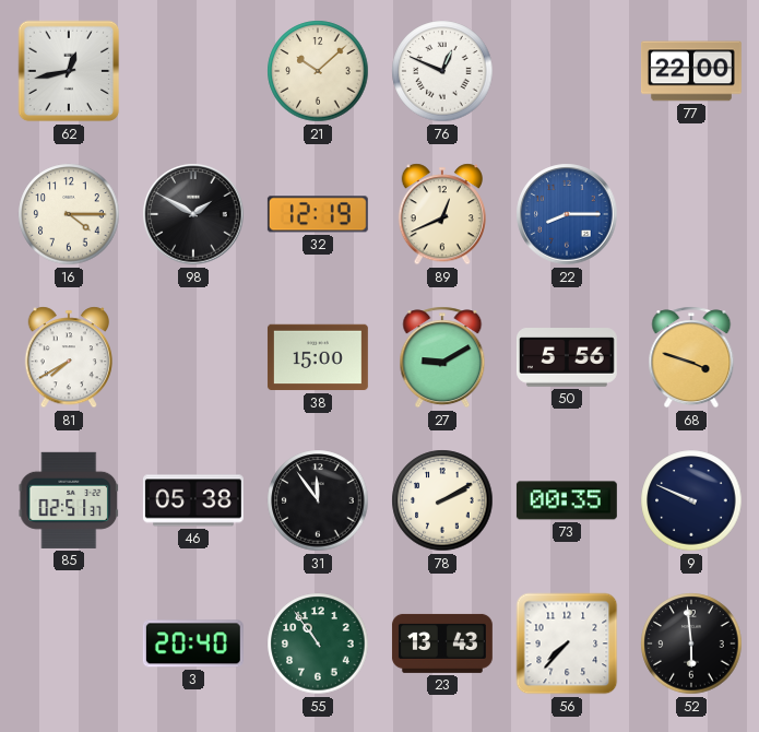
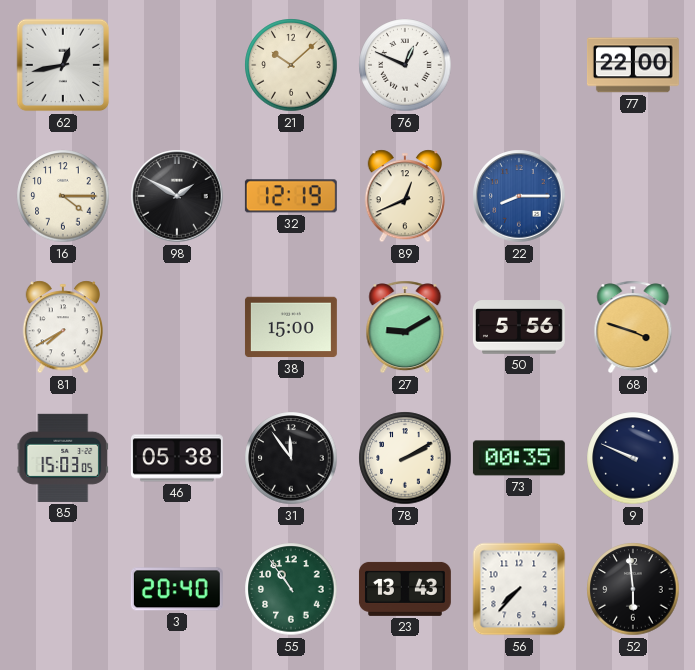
85: 02:51 -> 15:03 (63, 458)
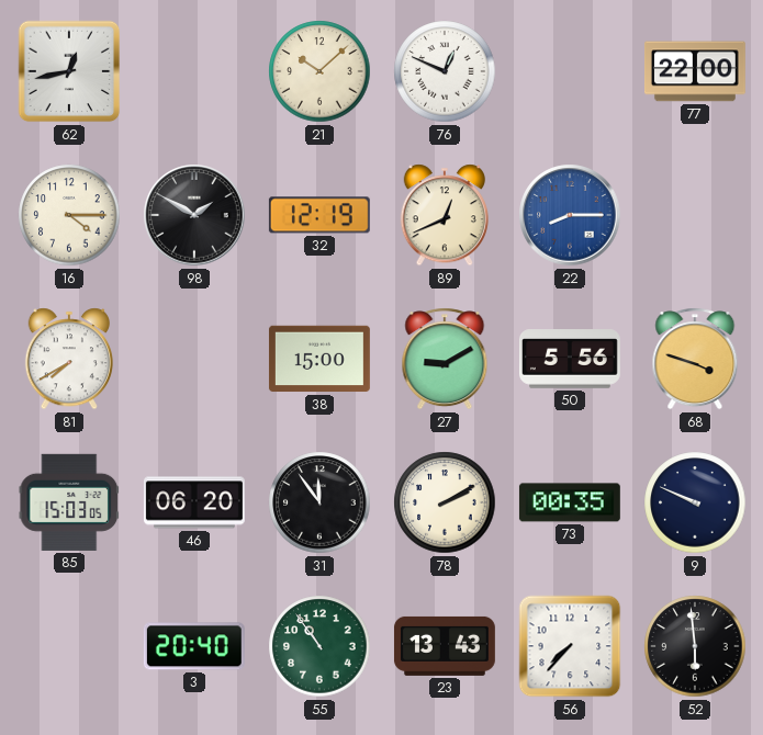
46: 05:38 -> 06:20 (194, 502)
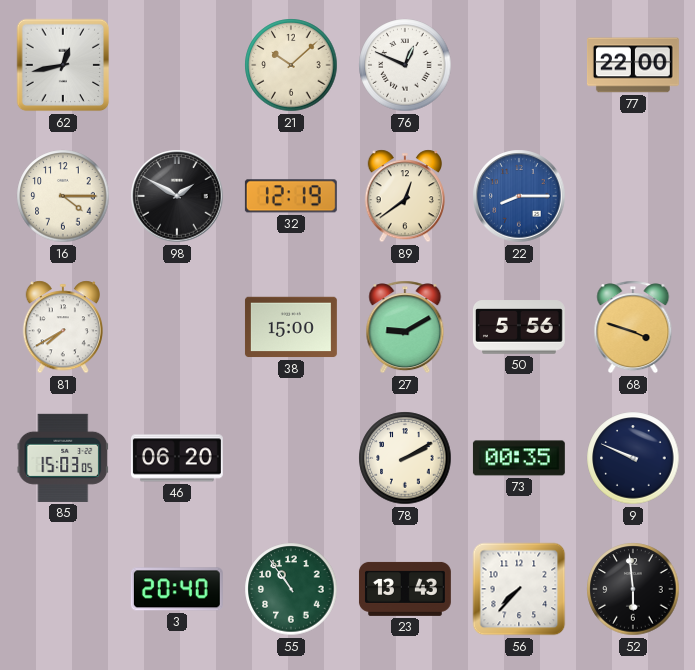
89: 12:41 -> 12:39 (404, 196)
31: 11:54 -> none (319, 502)
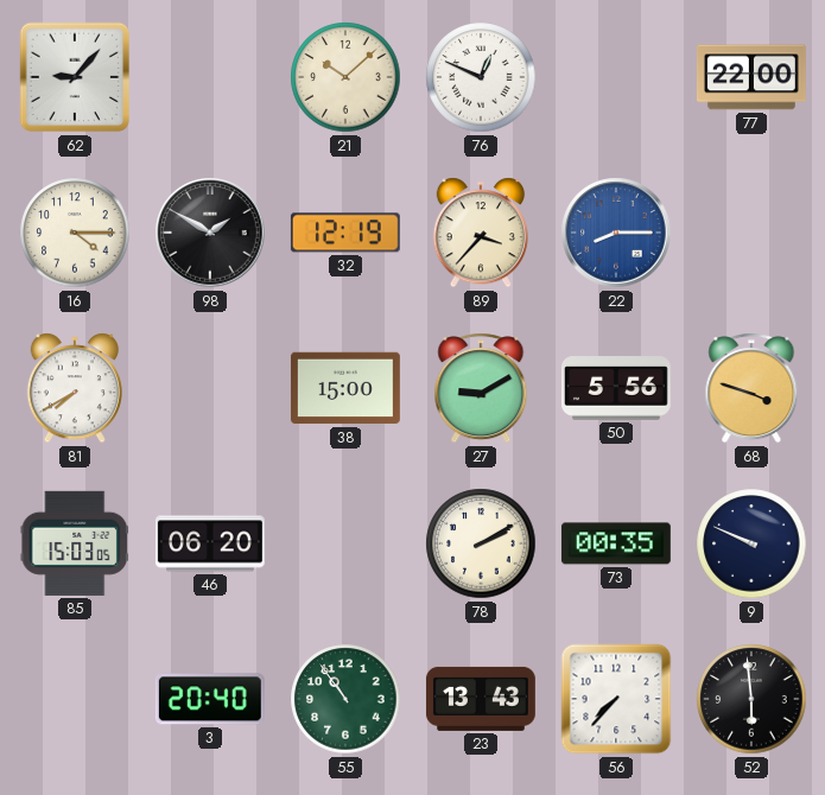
62: 12:43 -> 9:07 (75, 77)
89: 12:39 -> 3:37 (480, 233)
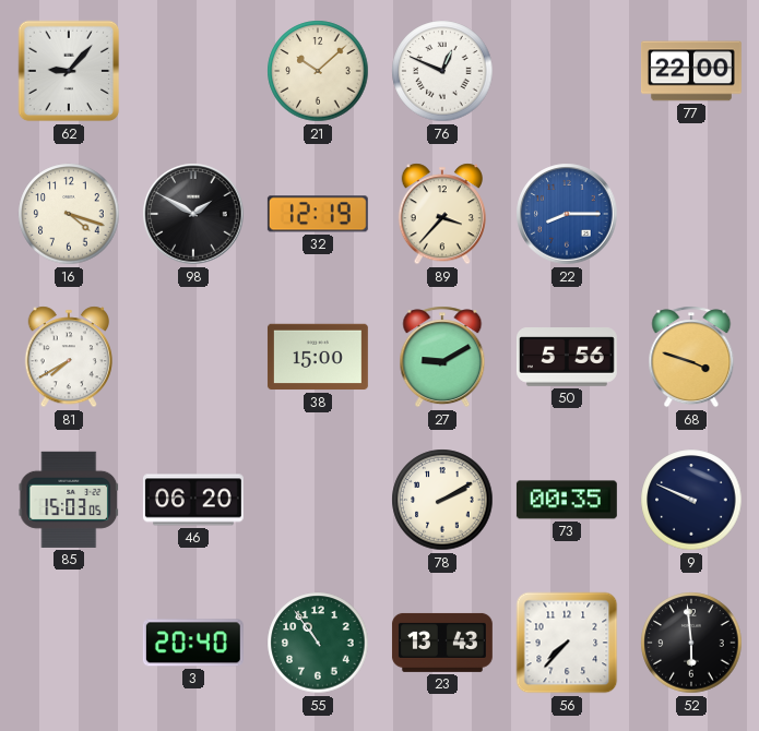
16: 4:15 -> 4:18 (69, 214)
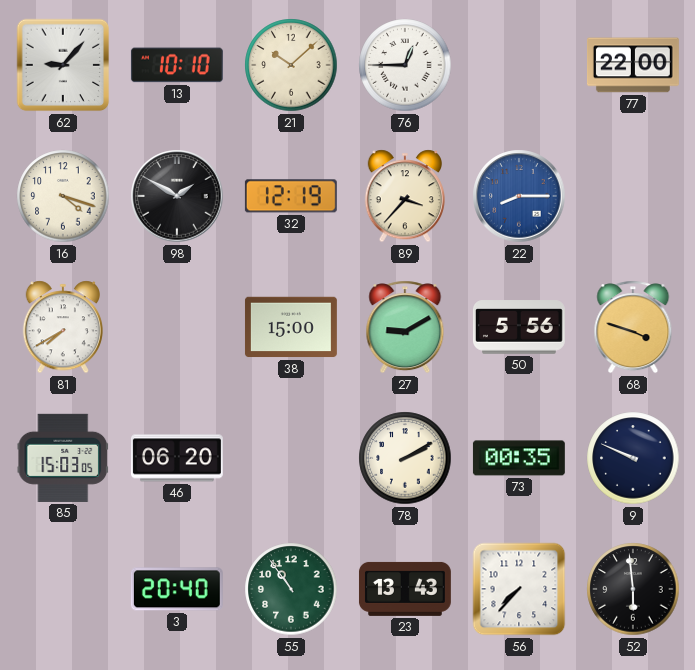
13: none -> 10:10 (177, 65)
76: 12:49 -> 12:45 (405, 65)
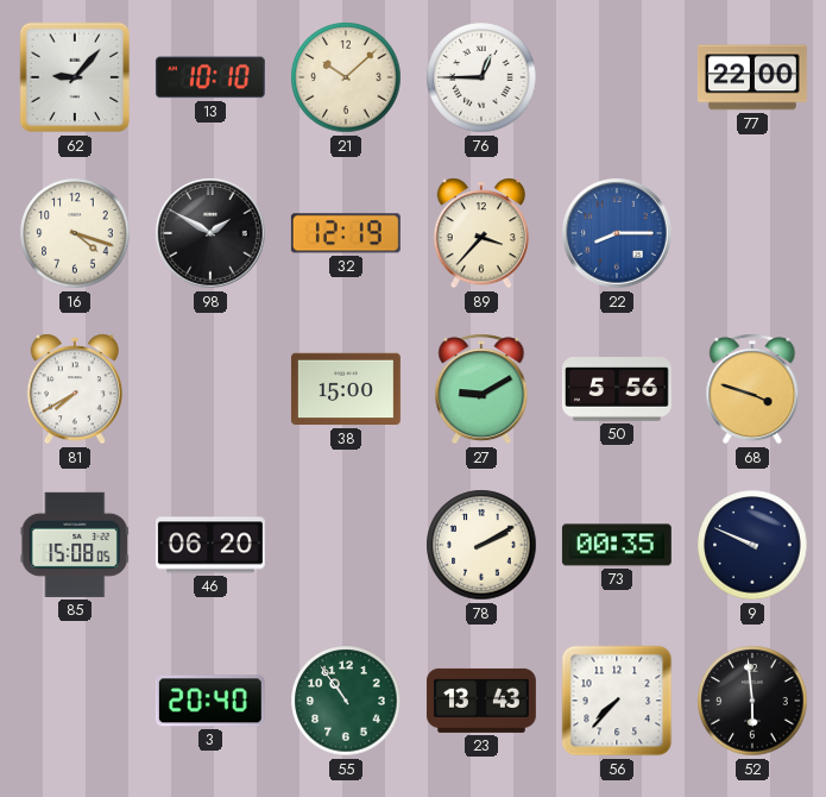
85: 15:03 -> 15:08 (75, 545)
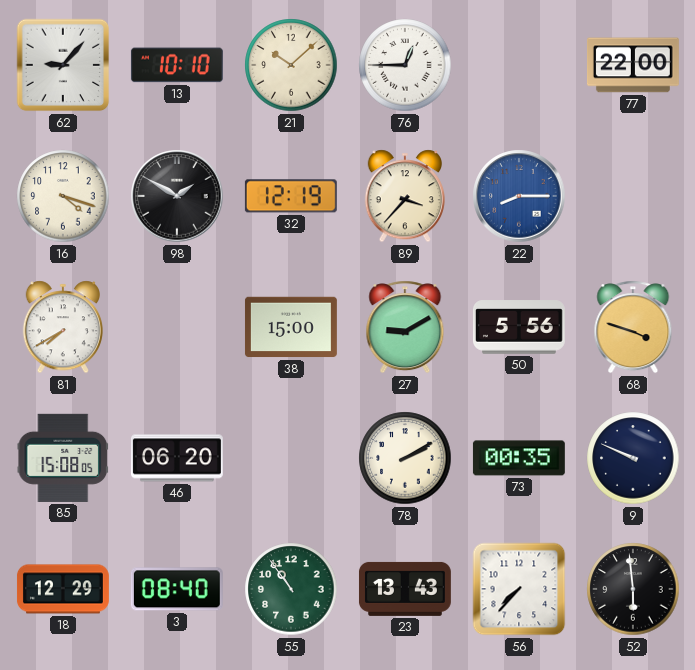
18: none -> 12:29 (63, 589)
3: 20:40 -> 08:40 (177, 589)
